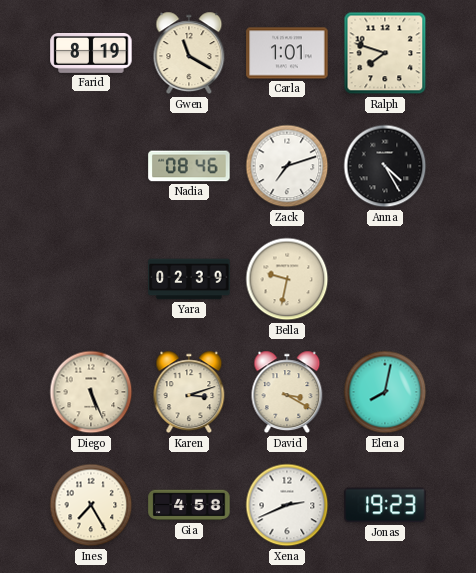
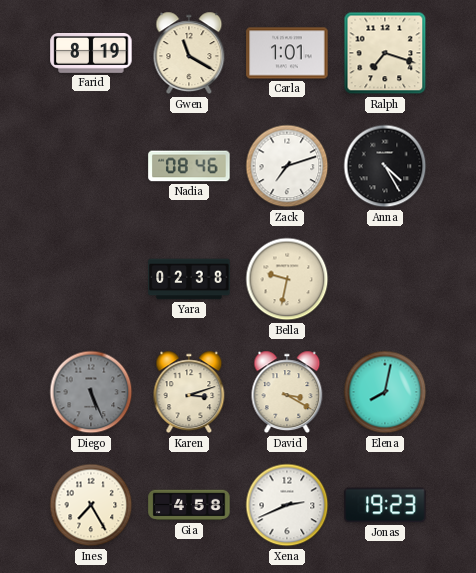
Ralph: 7:48 -> 7:18 (385, 53)
Yara: 02:39 -> 02:38 (189, 279)
Diego dial: cream -> grey (91, 392)
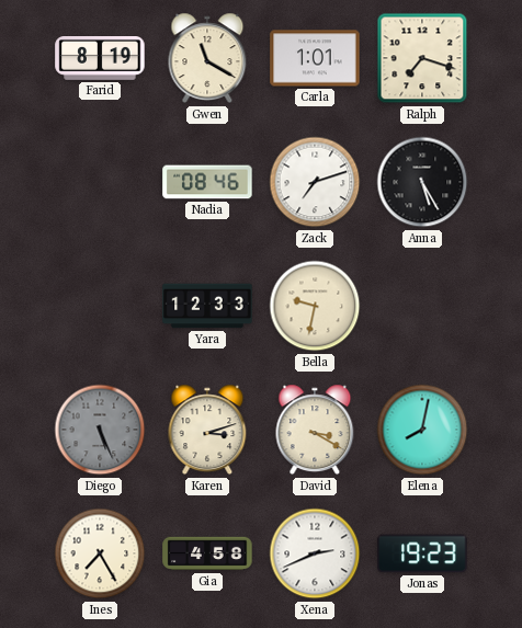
Anna: 4:25 -> 5:25 (422, 182)
Yara: 02:38 -> 12:33 (207, 306)
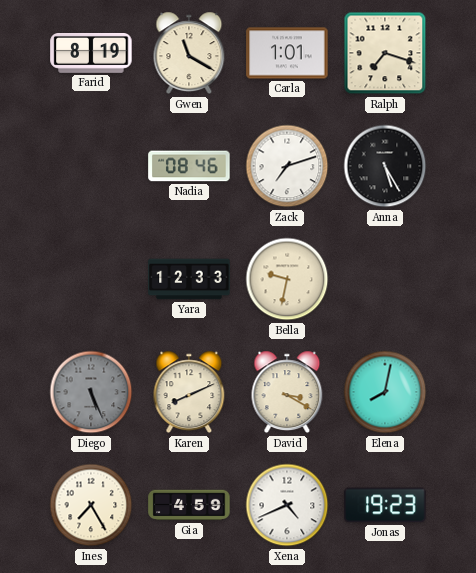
Karen: 3:12 -> 8:11 (189, 392)
Gia: 4:58 -> 4:59 (189, 505)
Xena: 2:41 -> 4:41 (287, 505)
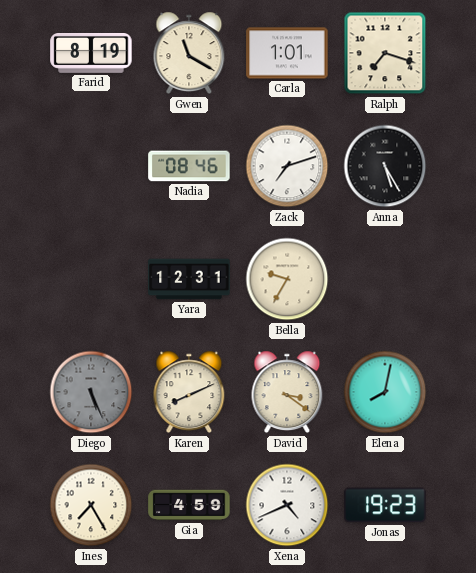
Yara: 12:33 -> 12:31 (189, 279)
Bella: 9:32 -> 9:35 (287, 279)
David: 3:20 -> 3:21 (287, 392)
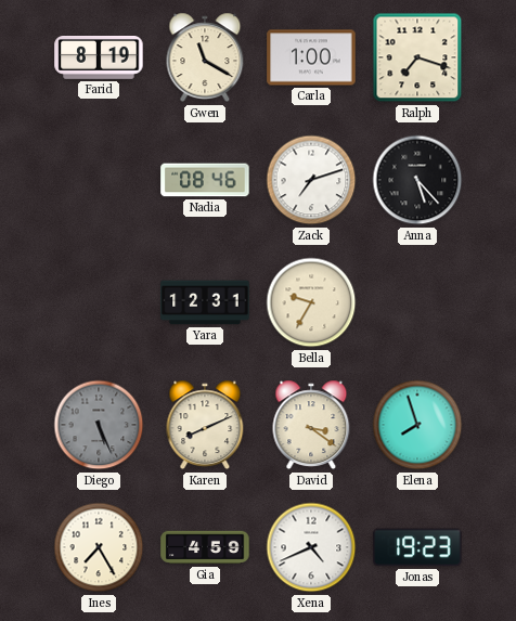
Carla: 1:01 -> 1:00 (311, 57)
Anna: 5:25 -> 5:23 (417, 180)
Elena: 8:02 -> 7:57 (417, 425)
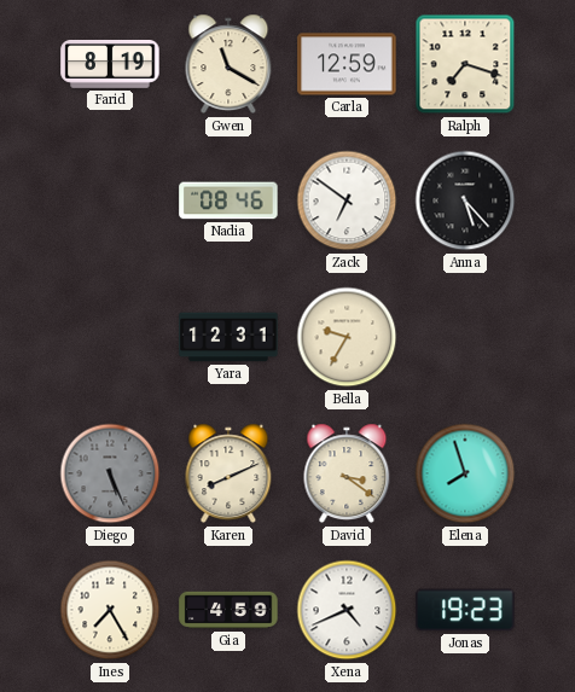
Carla: 1:00 -> 12:59 (347, 64)
Zack: 7:12 -> 6:51 (347, 200)
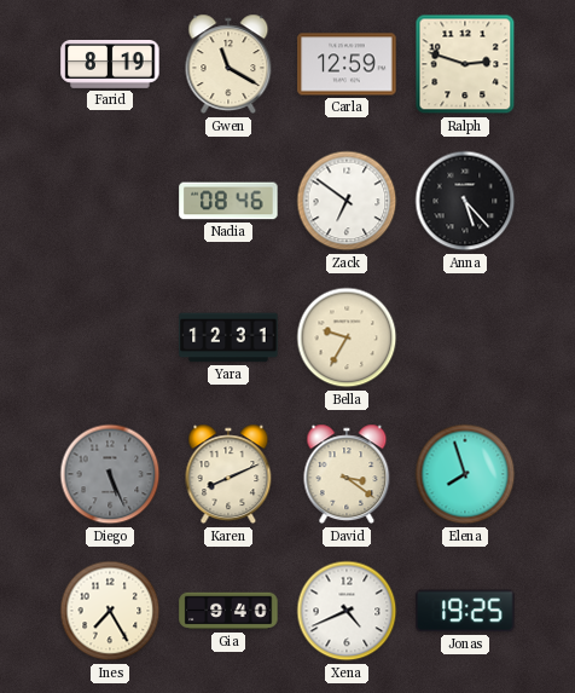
Ralph: 7:18 -> 2:48 (465, 64)
Gia: 4:59 -> 9:40 (228, 611)
Jonas: 19:23 -> 19:25 (465, 611)
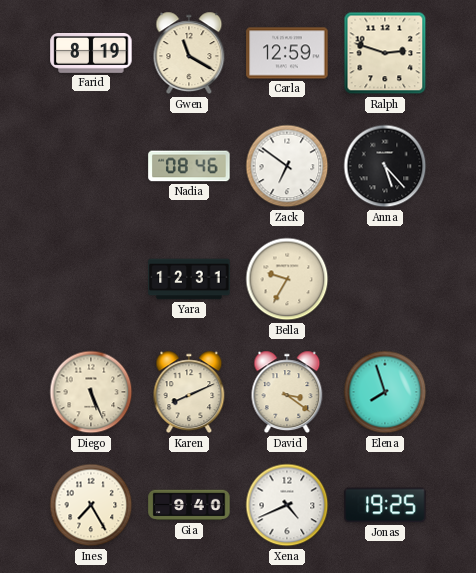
Diego dial: grey -> cream (91, 392)
